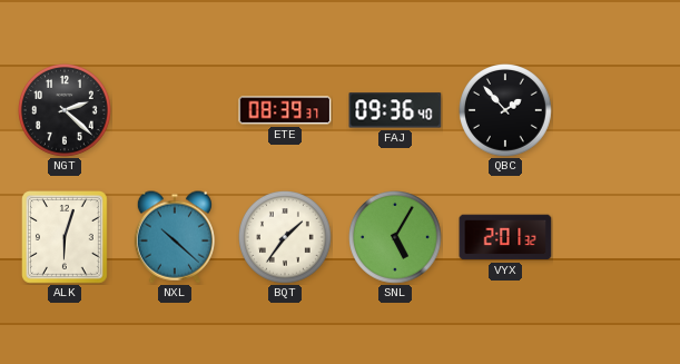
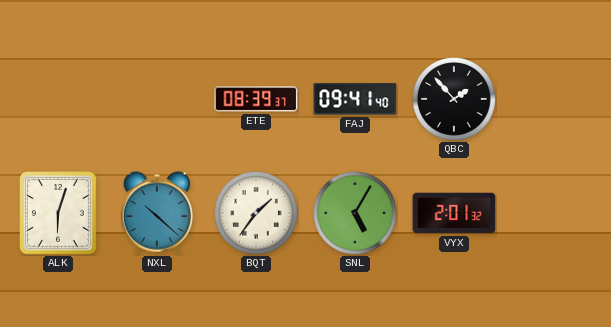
NGT: 2:22 -> none (66, 111)
FAJ: 09:36 -> 09:41 (355, 99)
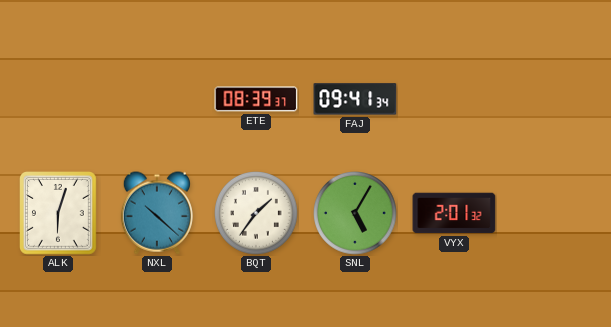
FAJ: 09:41:40 -> 09:41:34 (355, 99)
QBC: 1:53 -> none (455, 100)
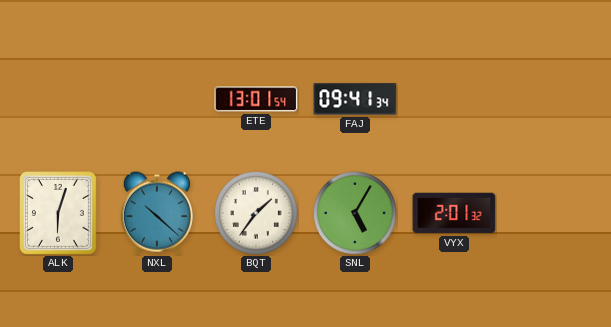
ETE: 08:39 -> 13:01 (256, 99)
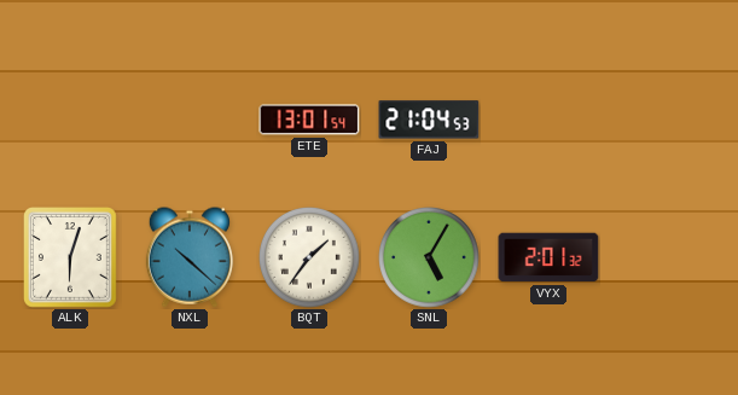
FAJ: 09:41 -> 21:04 (429, 120)
